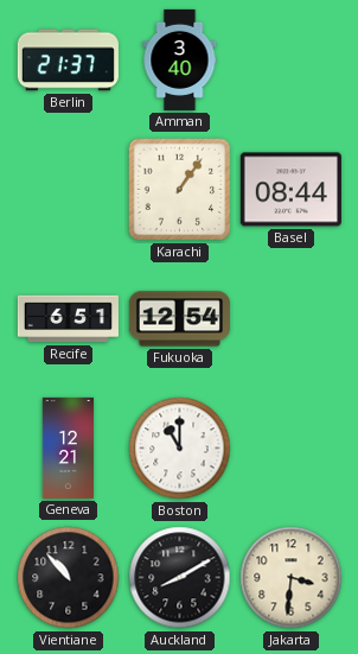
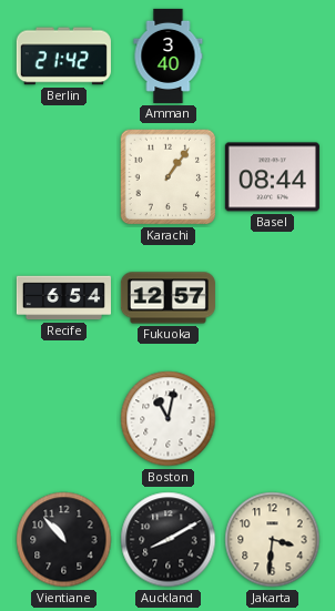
Berlin: 21:37 -> 21:42 (63, 57)
Recife: 6:51 -> 6:54 (63, 298)
Fukuoka: 12:54 -> 12:57 (167, 298)
Geneva: 12:21 -> none (68, 447)
Boston: 11:00 -> 11:02 (169, 419)
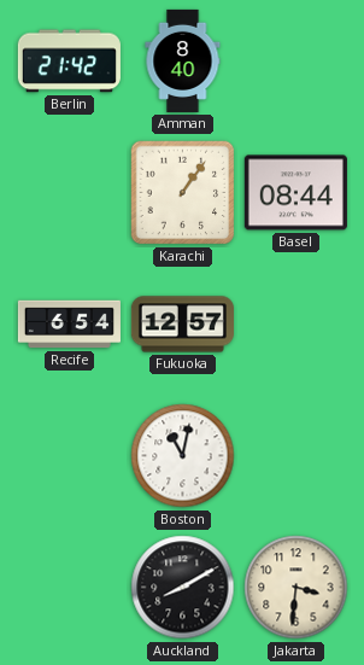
Amman: 3:40 -> 8:40 (183, 60)
Vientiane: 10:53 -> none (64, 540)
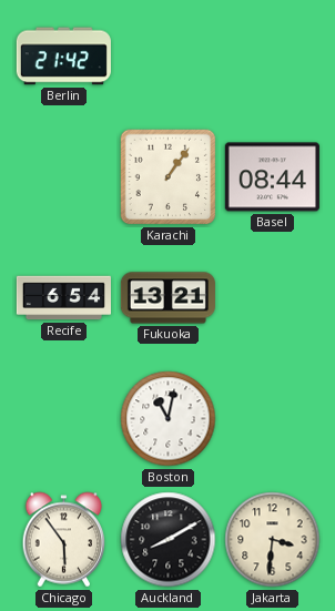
Amman: 8:40 -> none (183, 60)
Fukuoka: 12:57 -> 13:21 (167, 298)
Chicago: none -> 5:54 (64, 540)
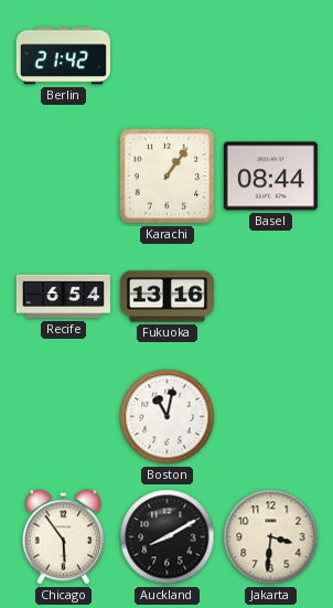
Fukuoka: 13:21 -> 13:16 (166, 297)
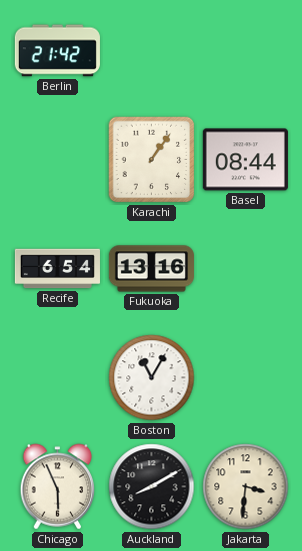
Boston: 11:02 -> 11:05 (152, 378)
Chicago: 5:54 -> 5:56 (58, 487)
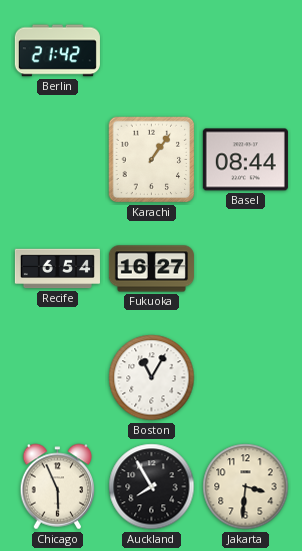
Fukuoka: 13:16 -> 16:27 (151, 269)
Auckland: 8:10 -> 7:55 (152, 487)
